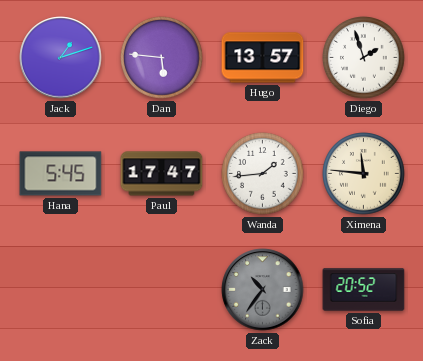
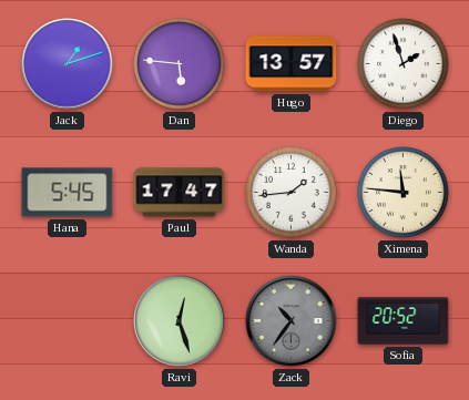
Ravi: none -> 12:27 (180, 321)
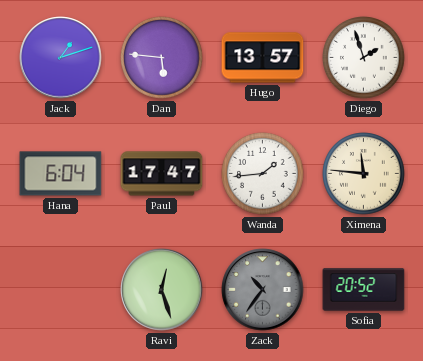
Hana: 5:45 -> 6:04 (61, 174)
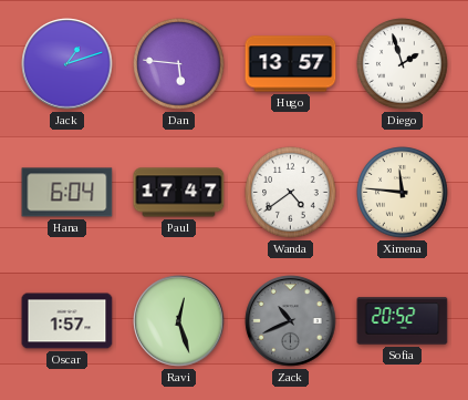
Wanda: 1:44 -> 4:39 (291, 193)
Oscar: none -> 1:57 (67, 321)
Zack: 10:36 -> 10:41 (291, 321)
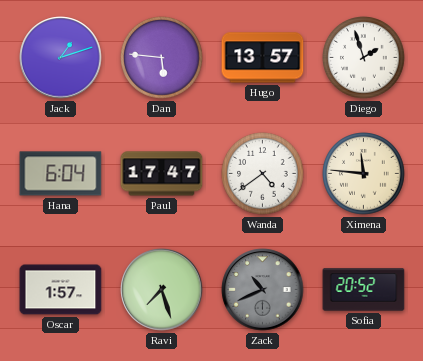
Ravi: 12:27 -> 7:27 (162, 290)
